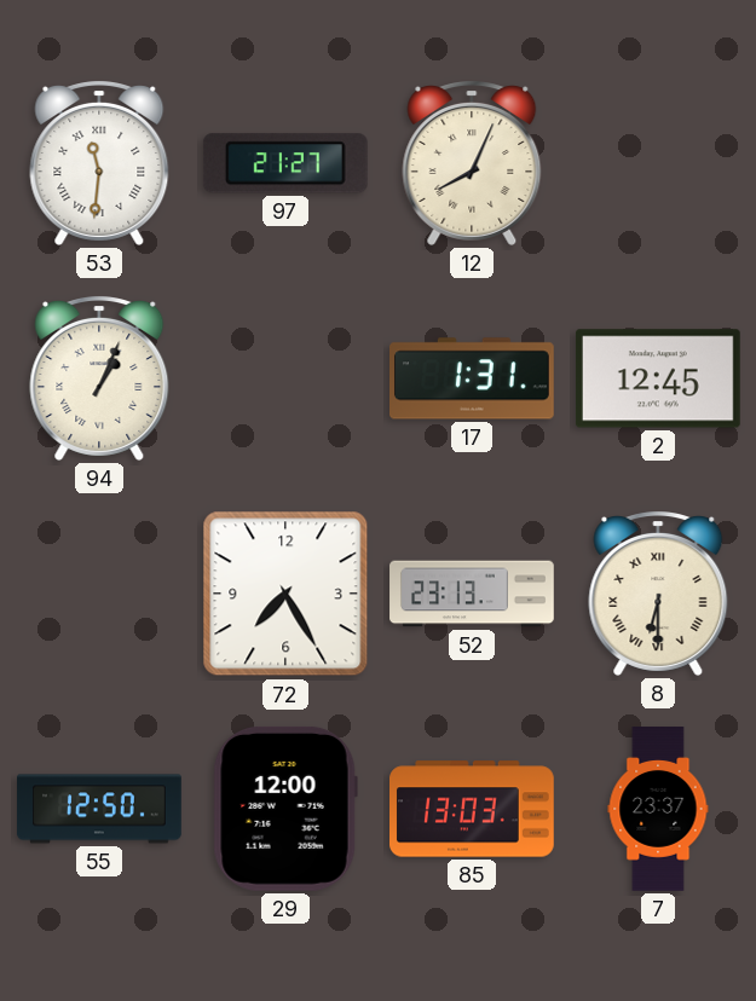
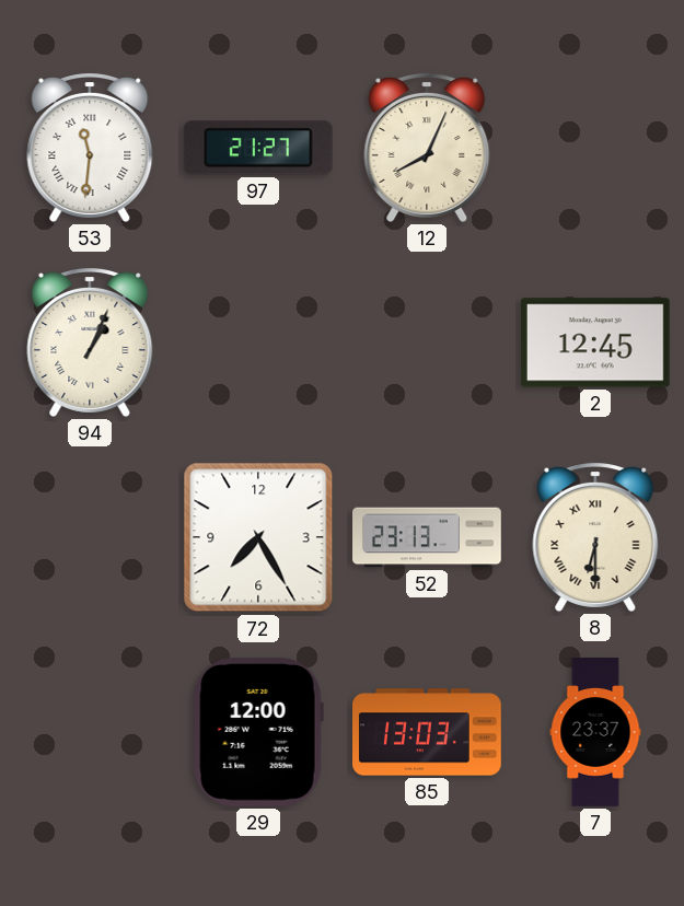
17: 1:31 -> none (473, 378)
55: 12:50 -> none (99, 809)
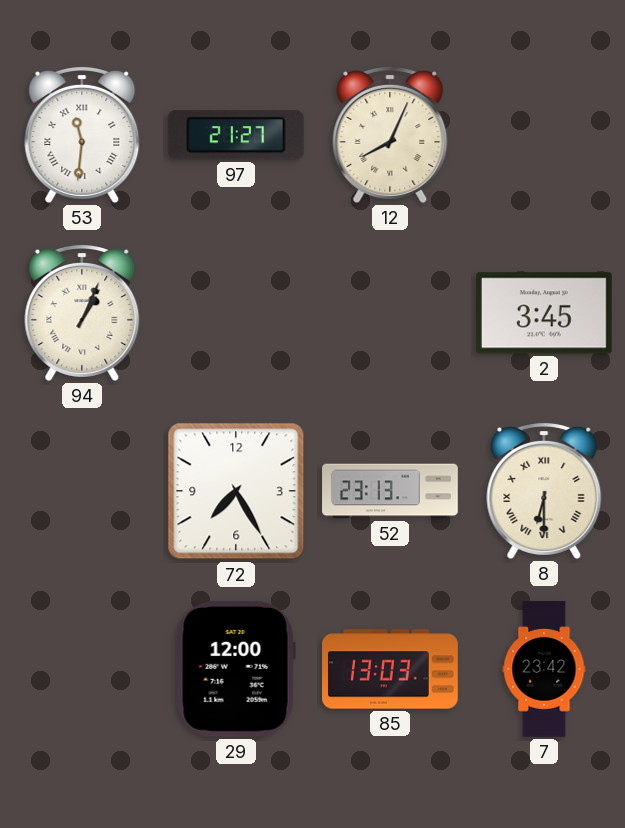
2: 12:45 -> 3:45 (544, 313)
7: 23:37 -> 23:42 (544, 669)
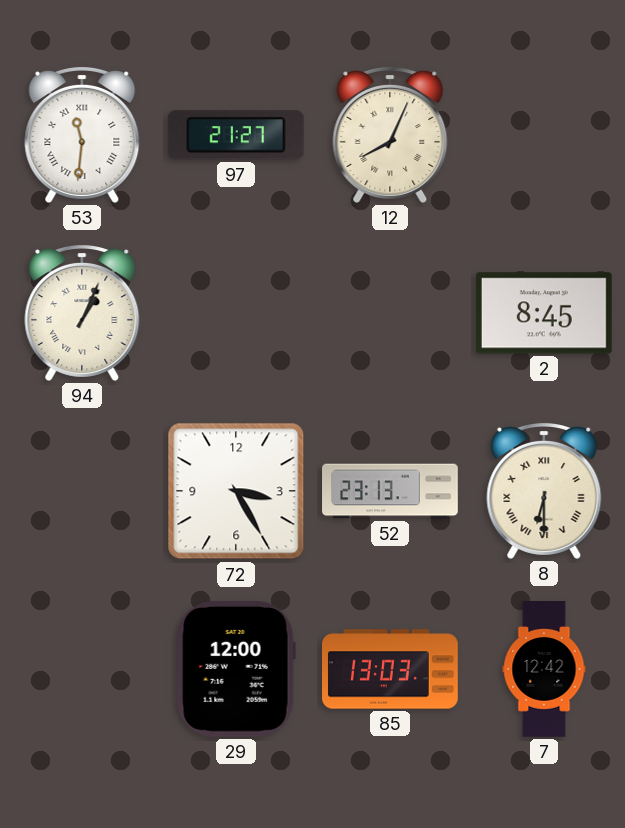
2: 3:45 -> 8:45 (544, 313)
72: 7:25 -> 3:25 (236, 491)
7: 23:42 -> 12:42 (544, 669)
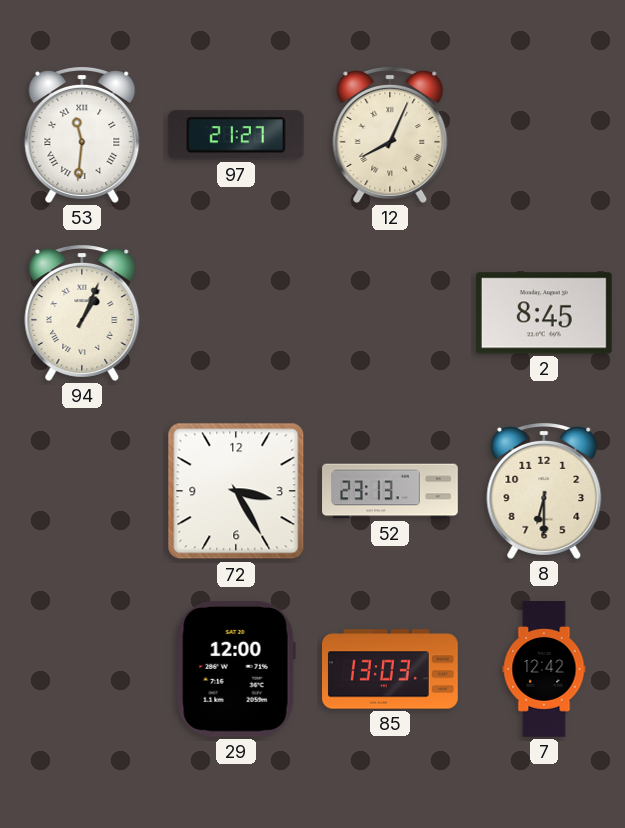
8 numerals: Roman -> Arabic (544, 491)
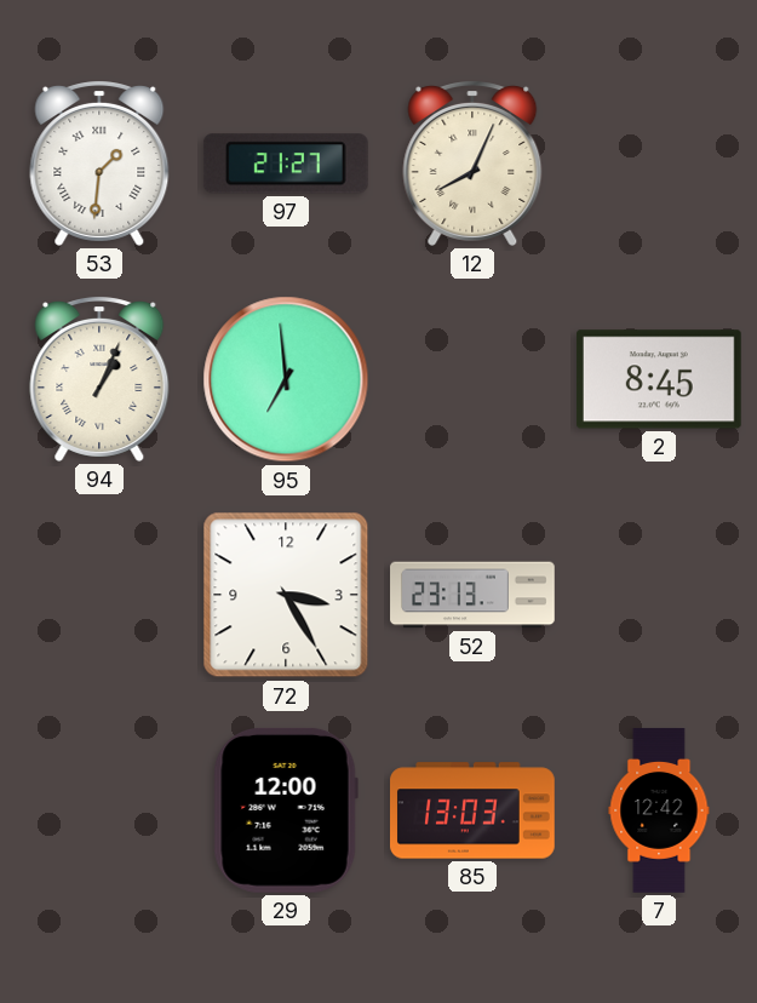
53: 11:31 -> 1:31 (99, 164)
95: none -> 6:59 (286, 379)
8: 6:30 -> none (544, 491)
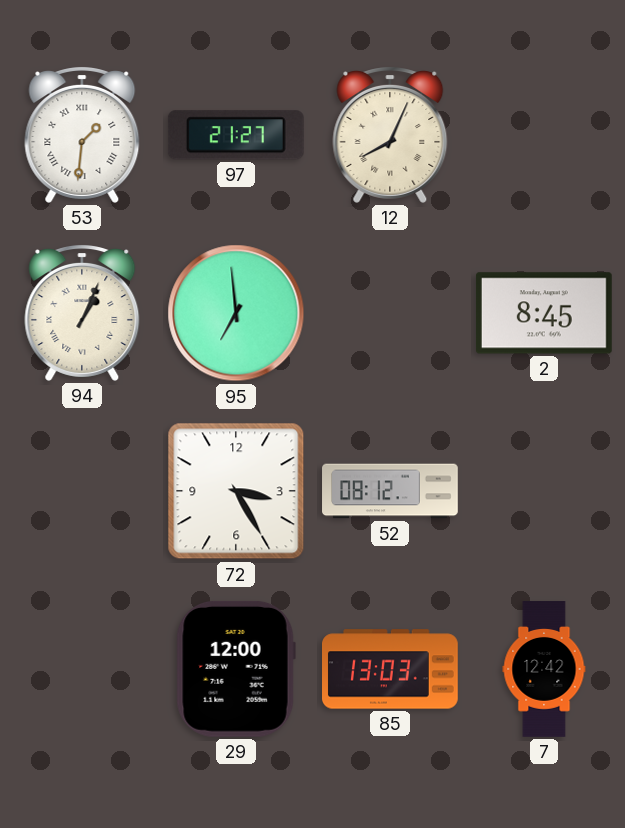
52: 23:13 -> 08:12 (390, 491)
